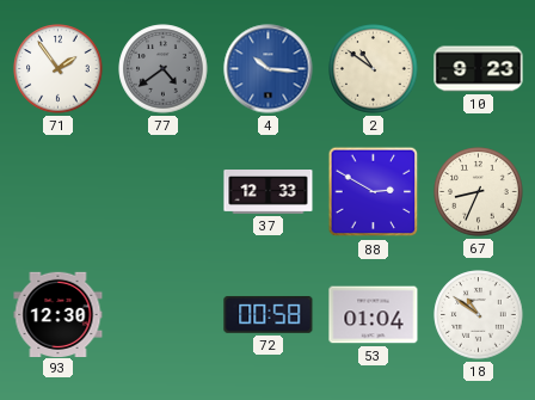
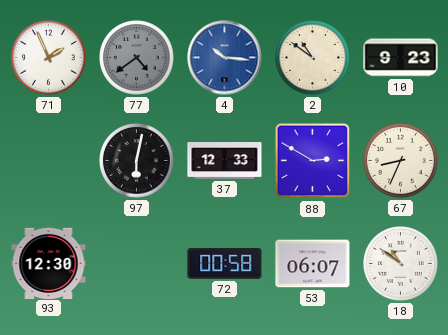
71: 1:54 -> 1:56 (49, 58)
97: none -> 6:02 (137, 161)
53: 01:04 -> 06:07 (313, 264)
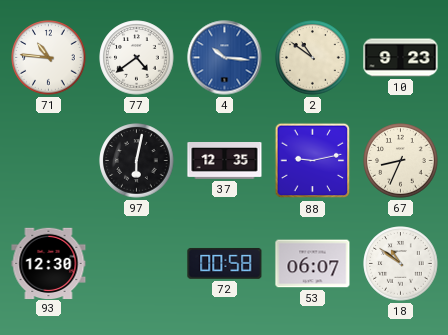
71: 1:56 -> 10:46 (49, 58)
77 dial: grey -> white (137, 58)
37: 12:33 -> 12:35 (225, 161)
88: 2:50 -> 9:13 (313, 161)
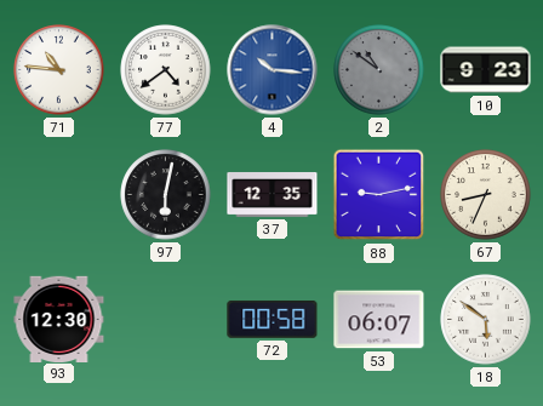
2 dial: cream -> grey (379, 70)
18: 10:51 -> 5:51 (486, 320)
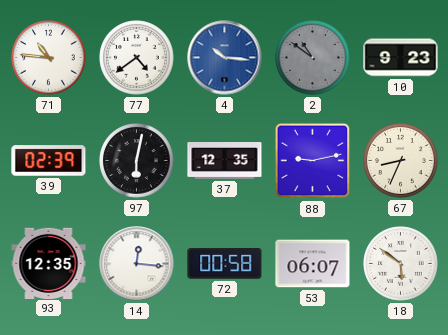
39: none -> 02:39 (49, 161)
93: 12:30 -> 12:35 (49, 263)
14: none -> 12:16 (137, 264)
